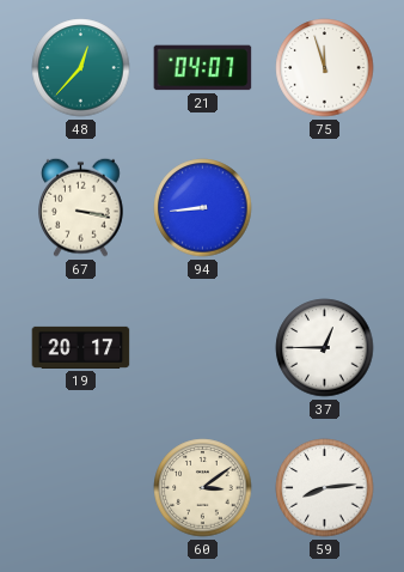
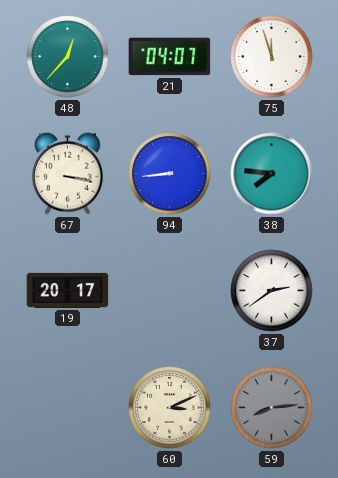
38: none -> 7:46 (272, 174)
37: 12:45 -> 2:39 (272, 291)
60: 3:09 -> 3:11 (170, 408)
59 dial: white -> grey (272, 408)
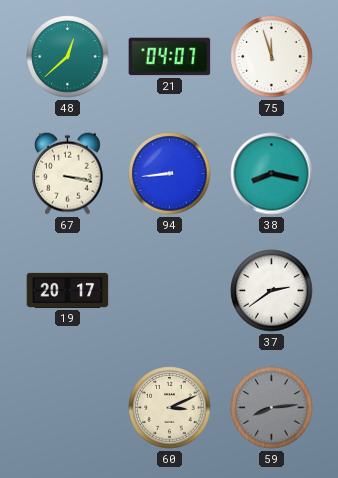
48: 12:37 -> 12:38 (68, 57)
38: 7:46 -> 8:17 (272, 174)
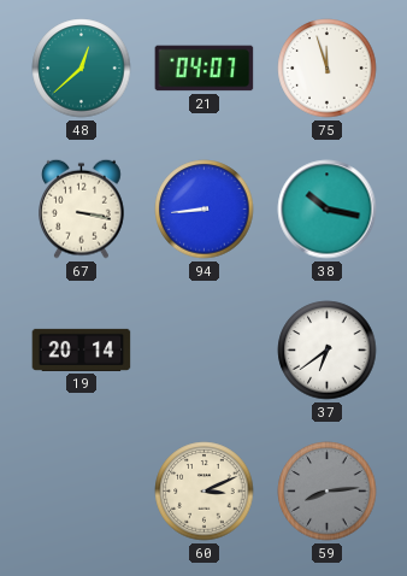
38: 8:17 -> 10:17 (328, 210)
19: 20:17 -> 20:14 (82, 349)
37: 2:39 -> 6:39 (328, 351)
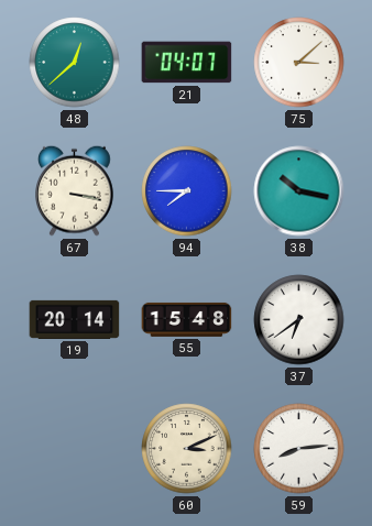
75: 11:57 -> 3:08 (299, 63)
94: 8:44 -> 7:45 (187, 191)
55: none -> 15:48 (187, 319)
59 dial: grey -> white (299, 449)
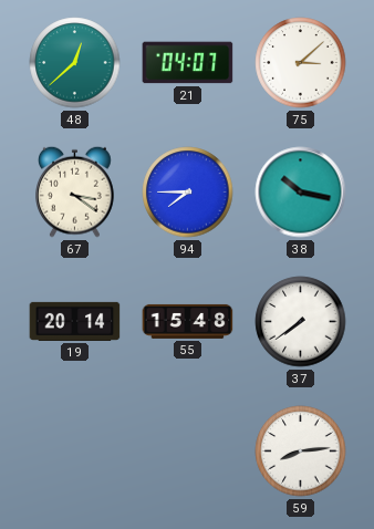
67: 3:17 -> 3:21 (75, 191)
37: 6:39 -> 7:39 (301, 322)
60: 3:11 -> none (187, 449)
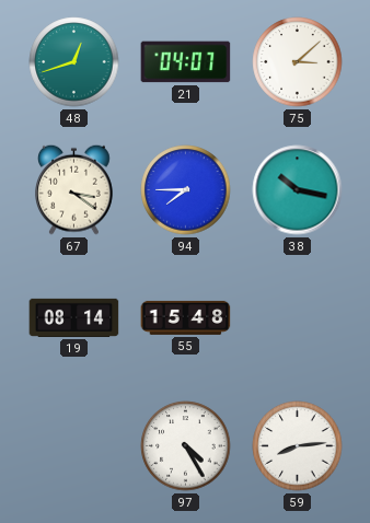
48: 12:38 -> 12:42 (74, 62)
19: 20:14 -> 08:14 (74, 317)
37: 7:39 -> none (301, 322)
97: none -> 4:25 (186, 446)
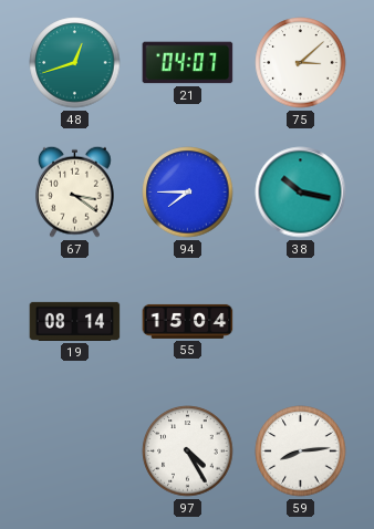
55: 15:48 -> 15:04 (188, 321)
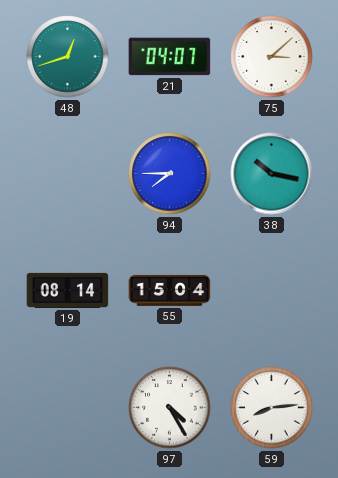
67: 3:21 -> none (75, 191)
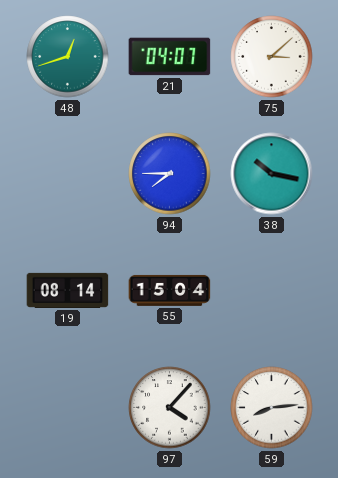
97: 4:25 -> 4:07 (170, 408)
